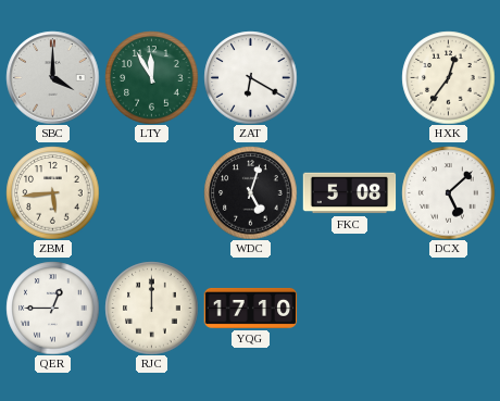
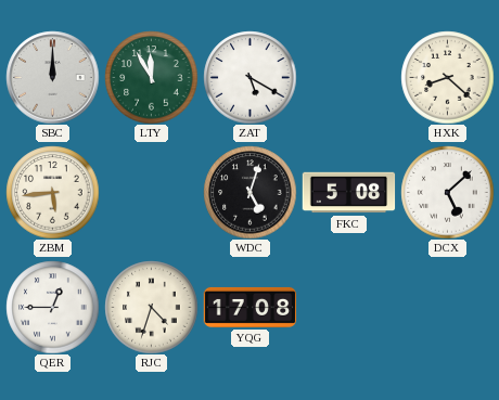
SBC: 4:00 -> 12:00 (52, 77)
ZAT: 6:20 -> 5:20 (250, 77)
HXK: 12:36 -> 8:22 (447, 77)
RJC: 12:00 -> 4:33 (151, 307)
YQG: 17:10 -> 17:08 (250, 307)
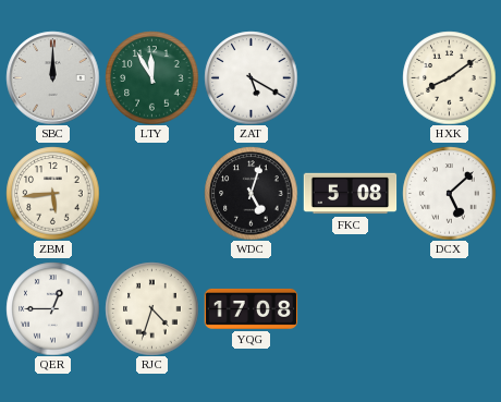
HXK: 8:22 -> 8:09 (449, 77)
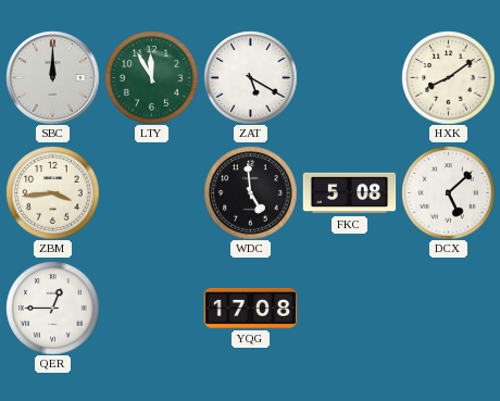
ZBM: 5:44 -> 3:44 (52, 192)
WDC: 5:03 -> 4:59 (250, 192)
RJC: 4:33 -> none (151, 308)
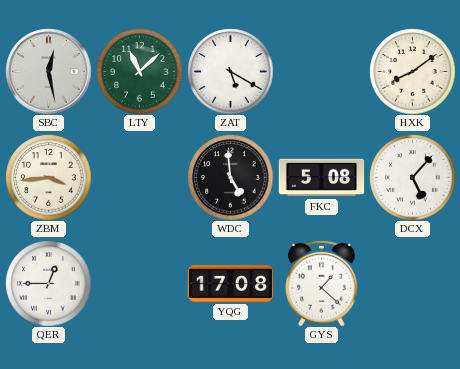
SBC: 12:00 -> 12:28 (48, 71)
LTY: 11:55 -> 11:08 (139, 71)
DCX: 5:08 -> 5:07 (412, 177)
GYS: none -> 1:22 (322, 283)
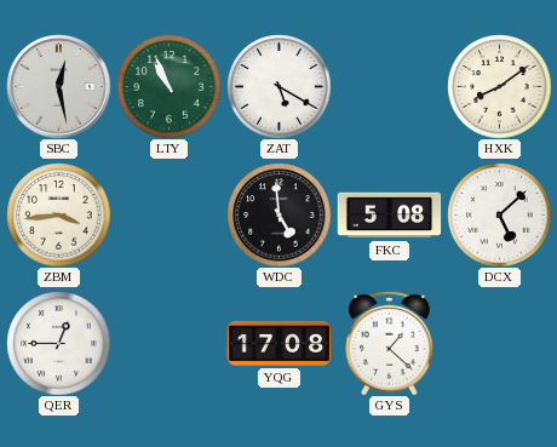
LTY: 11:08 -> 10:56 (168, 86)
DCX: 5:07 -> 5:08 (499, 214)
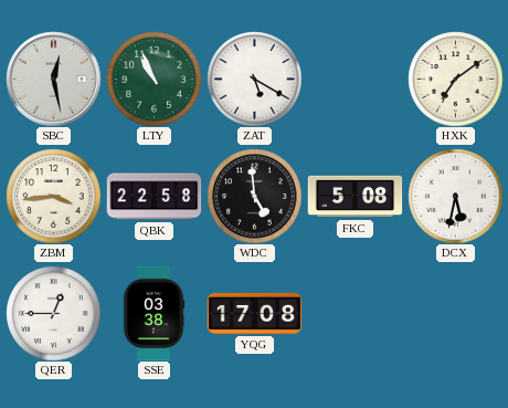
HXK: 8:09 -> 7:09 (455, 79)
QBK: none -> 22:58 (154, 197)
DCX: 5:08 -> 5:32 (455, 196)
SSE: none -> 03:38 (154, 313)
GYS: 1:22 -> none (390, 343)
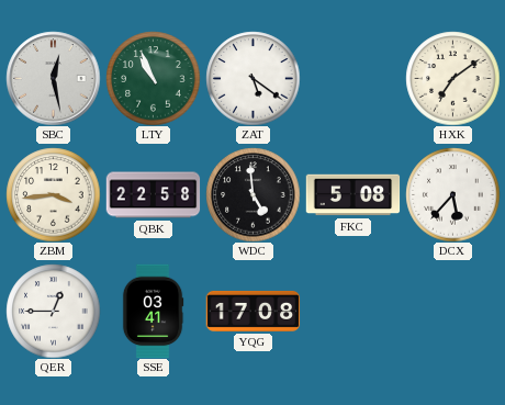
ZAT: 5:20 -> 5:21 (252, 78)
DCX: 5:32 -> 5:37 (452, 194)
SSE: 03:38 -> 03:41 (153, 311)
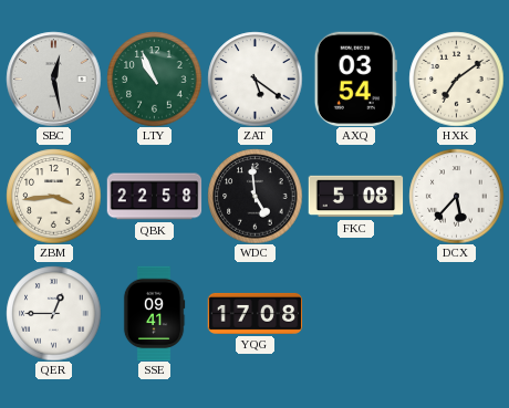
AXQ: none -> 03:54 (355, 79)
SSE: 03:41 -> 09:41 (154, 313)
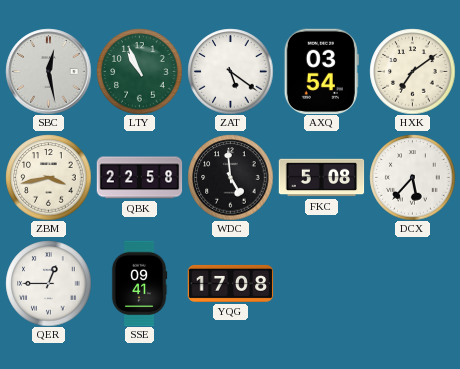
ZBM: 3:44 -> 3:43 (48, 177)
